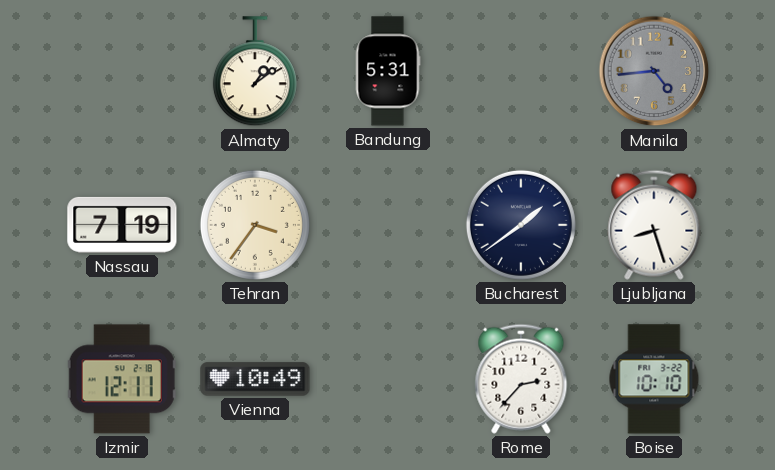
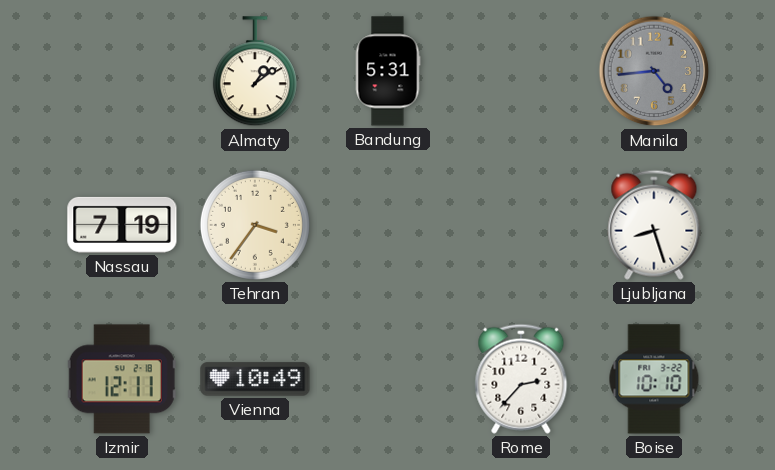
Bucharest: 1:39 -> none (521, 225)
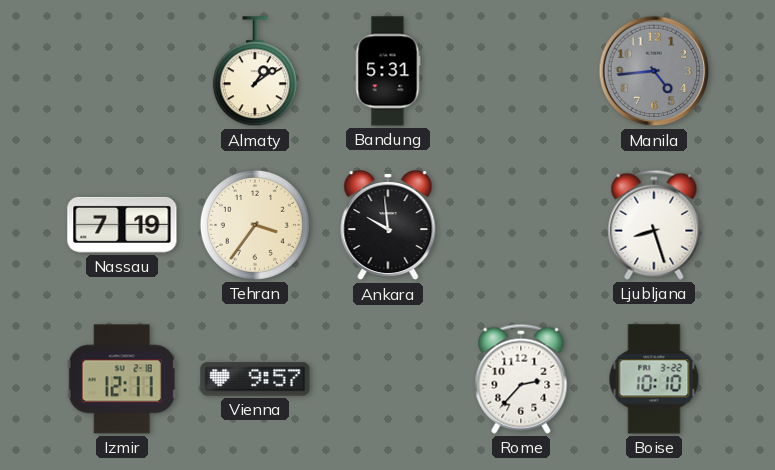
Ankara: none -> 9:59 (388, 226)
Vienna: 10:49 -> 9:57 (255, 379)
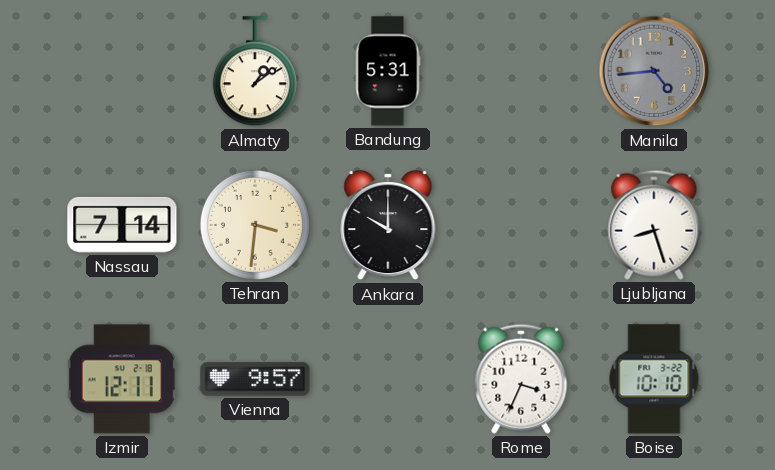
Nassau: 7:19 -> 7:14 (122, 225)
Tehran: 3:36 -> 3:31 (255, 225)
Ankara: 9:59 -> 10:00 (388, 226)
Rome: 2:37 -> 3:34 (521, 379)
